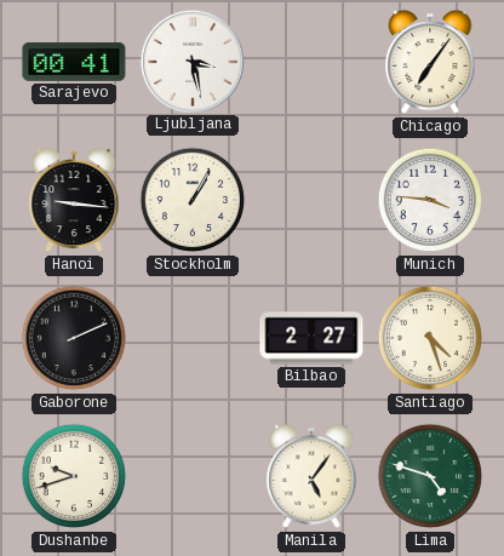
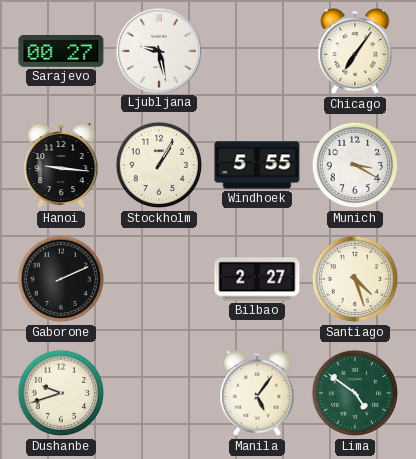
Sarajevo: 00:41 -> 00:27 (61, 51)
Ljubljana: 3:28 -> 9:28 (158, 50)
Windhoek: none -> 5:55 (257, 165)
Munich: 3:46 -> 3:20 (355, 165)
Lima: 4:48 -> 4:51 (355, 393)
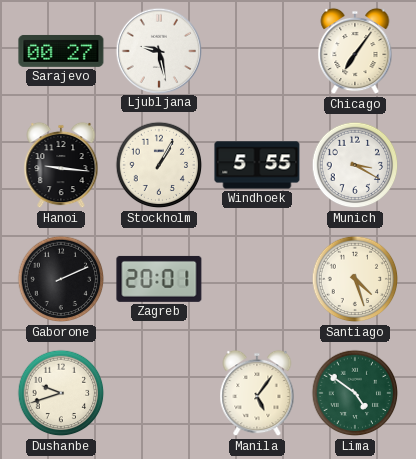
Zagreb: none -> 20:01 (159, 279)
Bilbao: 2:27 -> none (257, 279)
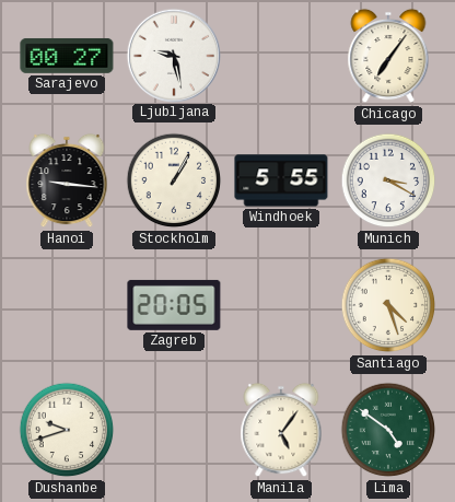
Gaborone: 2:11 -> none (61, 279)
Zagreb: 20:01 -> 20:05 (174, 305)
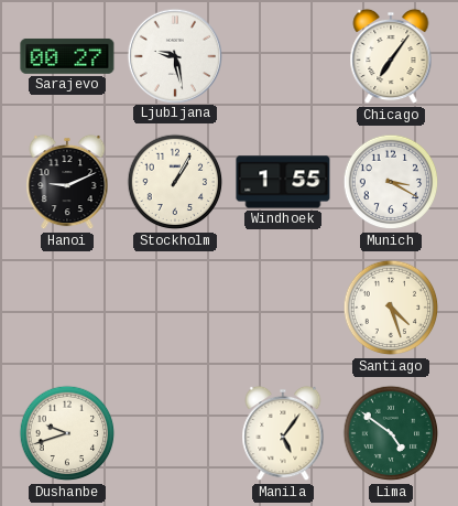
Hanoi: 9:16 -> 9:11 (67, 182)
Windhoek: 5:55 -> 1:55 (283, 182)
Zagreb: 20:05 -> none (174, 305)
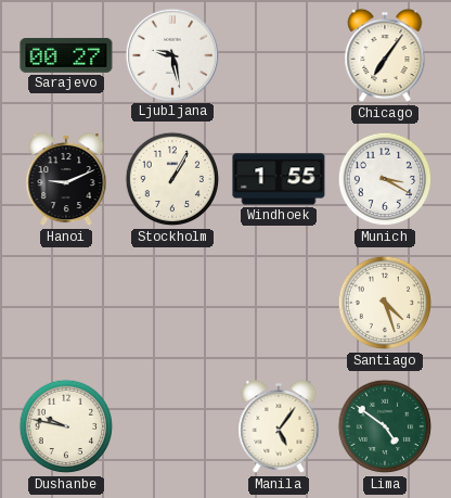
Dushanbe: 9:42 -> 9:47 (66, 426)
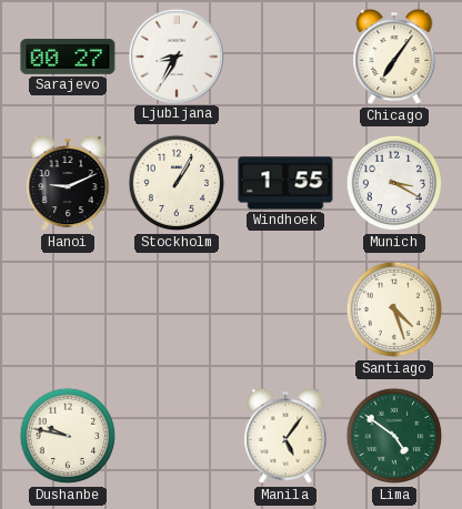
Ljubljana: 9:28 -> 8:35 (175, 55)
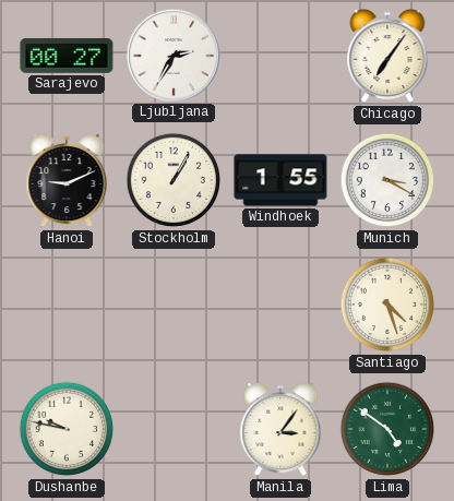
Ljubljana: 8:35 -> 2:35 (172, 55)
Manila: 5:06 -> 3:06 (280, 429)
